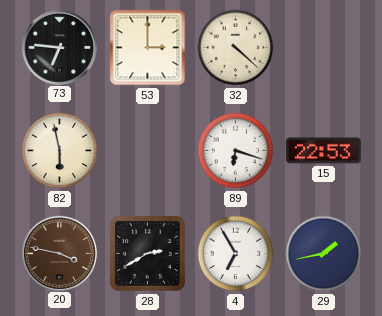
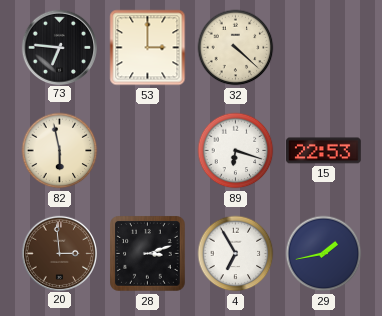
20: 3:47 -> 2:59 (59, 253)
28: 2:40 -> 3:12 (148, 254)
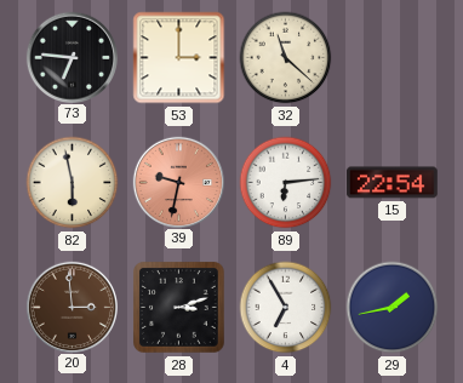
32: 4:22 -> 11:22 (286, 58)
39: none -> 9:32 (178, 182)
89: 6:18 -> 6:14 (286, 183)
15: 22:53 -> 22:54 (391, 183)
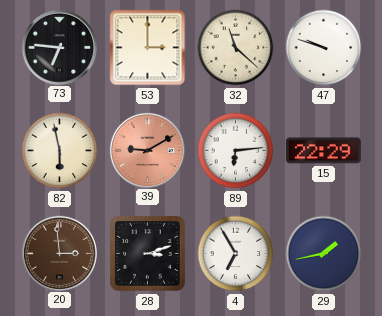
47: none -> 9:48 (324, 48)
39: 9:32 -> 9:10 (147, 150)
15: 22:54 -> 22:29 (323, 151)
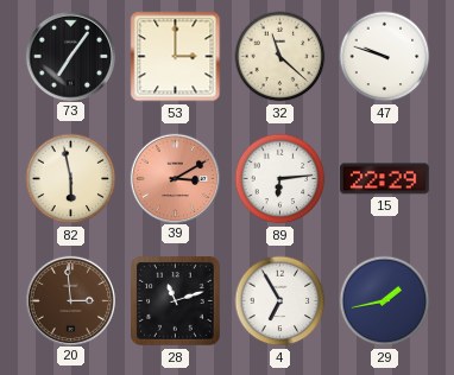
73: 6:46 -> 7:06 (70, 56)
39: 9:10 -> 3:10 (175, 178)
28: 3:12 -> 11:12 (176, 301)
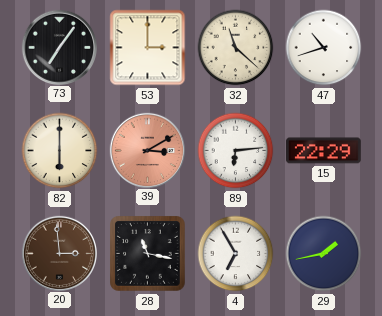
47: 9:48 -> 10:42 (324, 48)
82: 5:58 -> 6:00 (60, 151)
28: 11:12 -> 11:17 (148, 254)
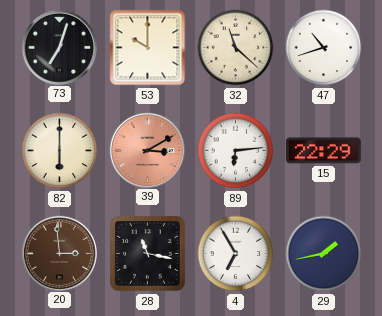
73: 7:06 -> 7:03 (59, 47)
53: 3:00 -> 10:00 (148, 48)
